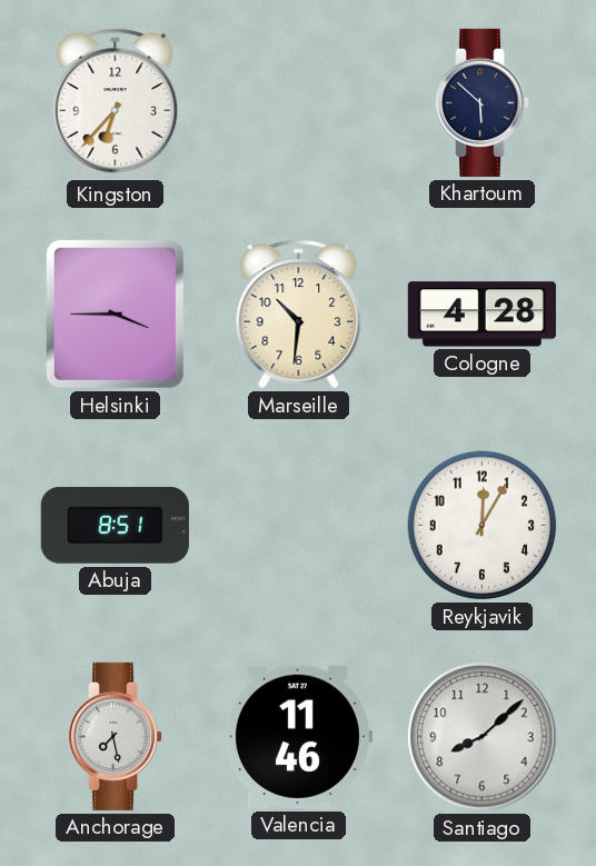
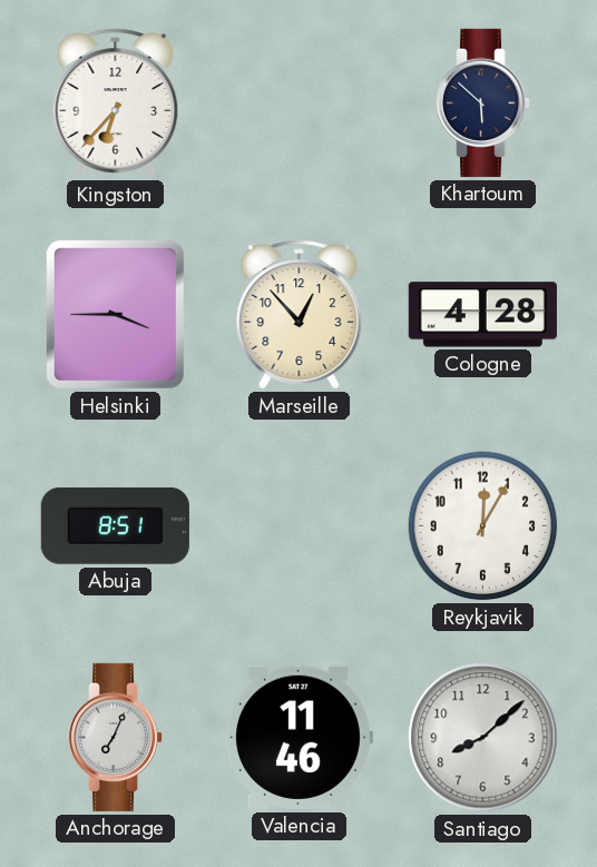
Marseille: 10:31 -> 12:53 (300, 315)
Anchorage: 7:28 -> 7:04 (117, 737)
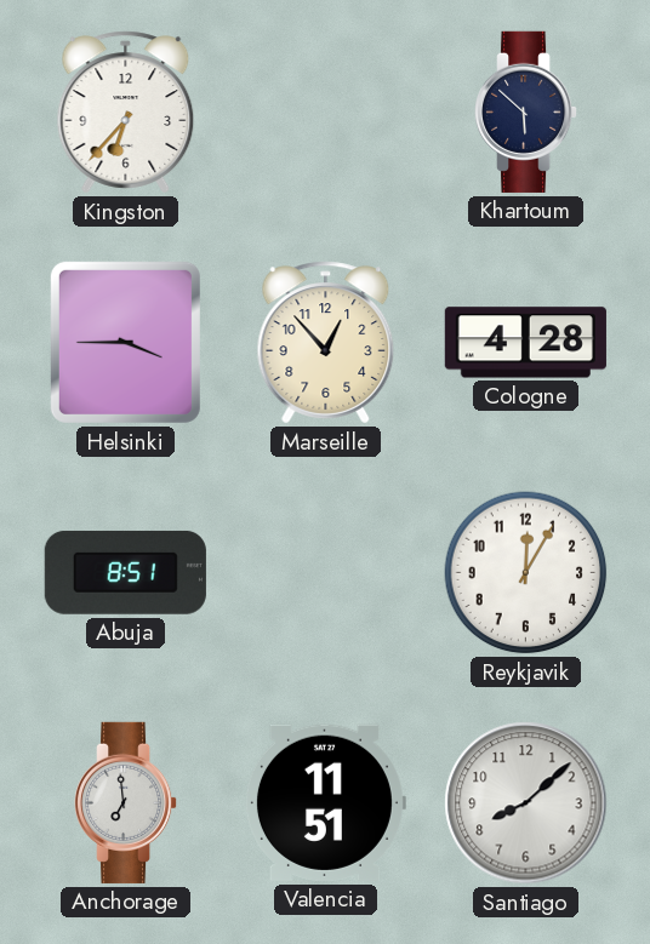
Anchorage: 7:04 -> 6:59 (127, 802)
Valencia: 11:46 -> 11:51 (325, 802)
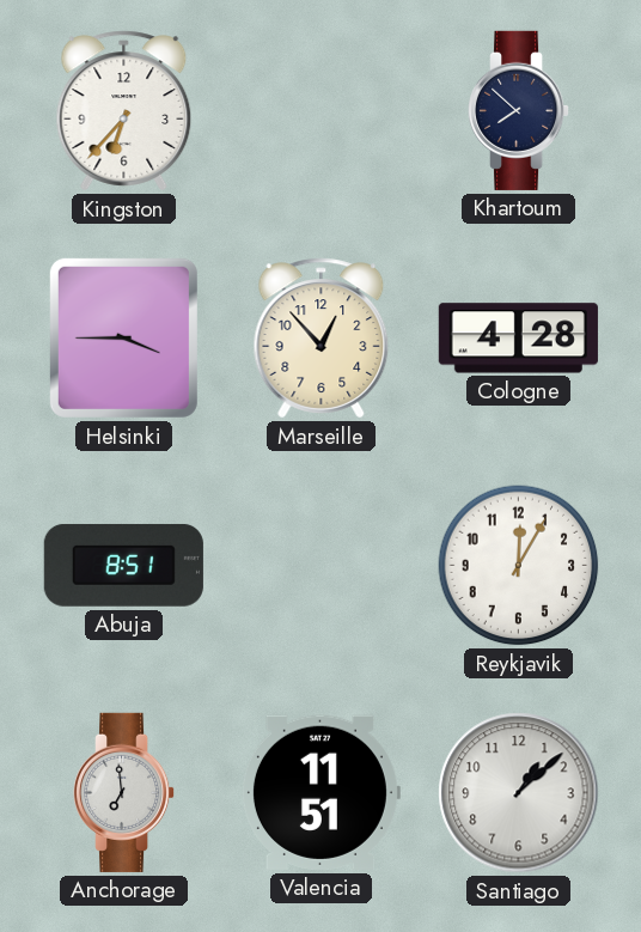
Khartoum: 5:52 -> 7:52 (520, 110)
Santiago: 8:08 -> 1:08 (519, 793)
